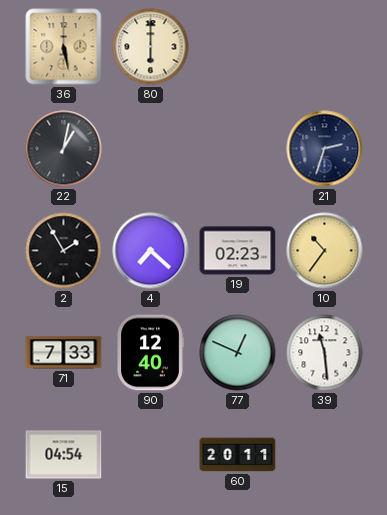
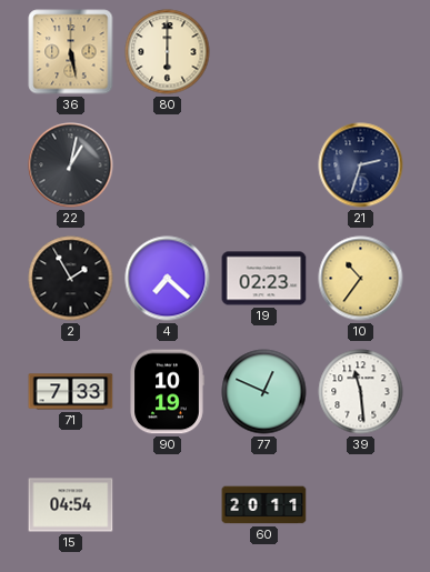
90: 12:40 -> 10:19 (167, 392)
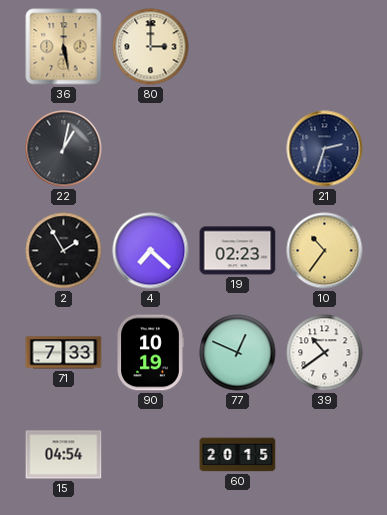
80: 6:00 -> 3:00 (151, 47)
39: 11:29 -> 10:39 (325, 353)
60: 20:11 -> 20:15 (238, 455)
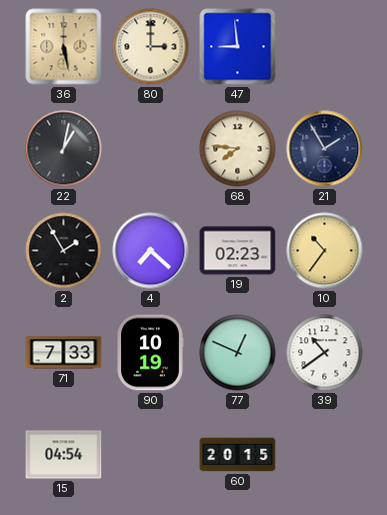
47: none -> 8:59 (238, 47)
68: none -> 7:46 (238, 149)
21: 2:33 -> 1:55 (325, 149)
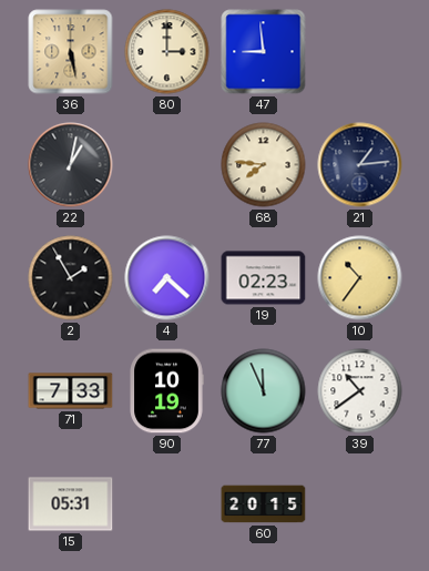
21: 1:55 -> 1:14 (360, 165)
77: 12:49 -> 11:56 (264, 391)
15: 04:54 -> 05:31 (71, 504)
